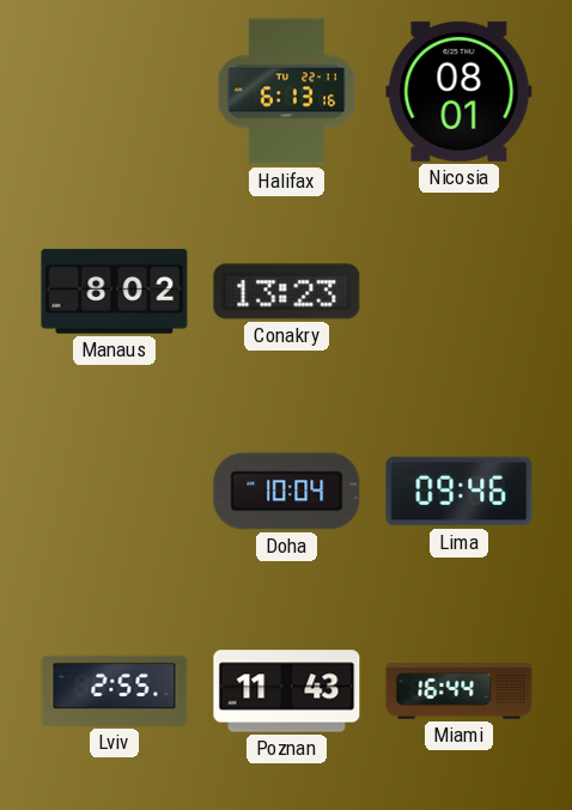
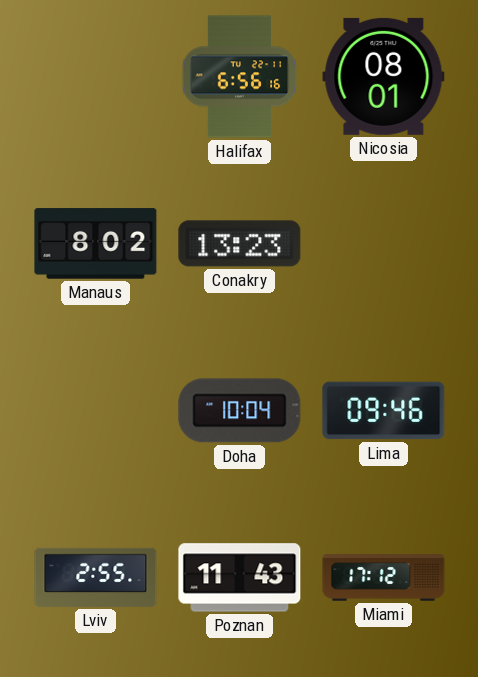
Halifax: 6:13 -> 6:56 (240, 77)
Miami: 16:44 -> 17:12 (384, 578)
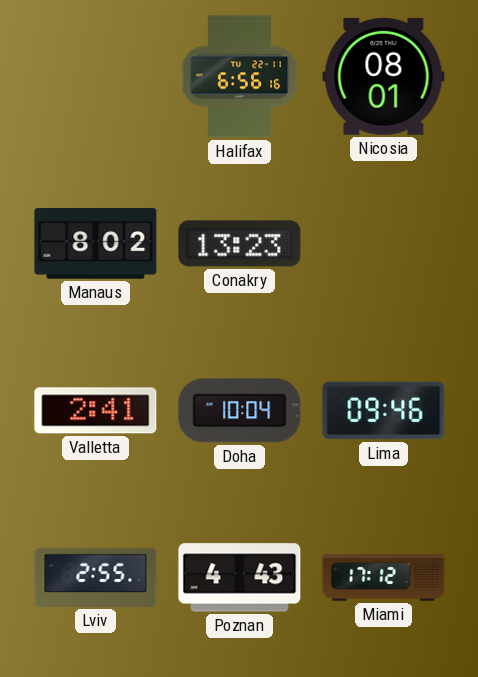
Valletta: none -> 2:41 (96, 411)
Poznan: 11:43 -> 4:43 (240, 578)
